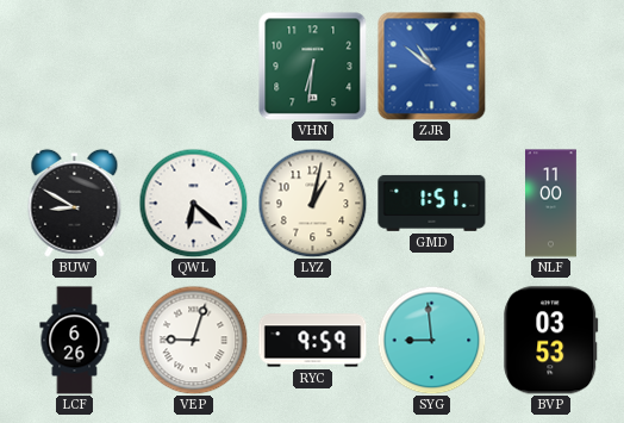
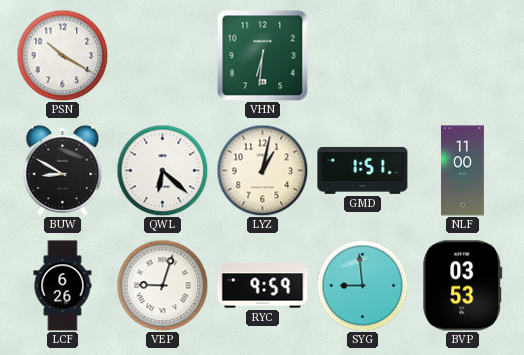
PSN: none -> 10:20 (62, 55)
ZJR: 10:51 -> none (431, 66)
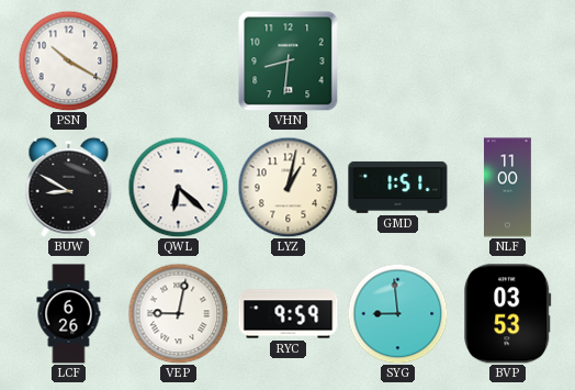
VHN: 6:31 -> 8:31 (287, 60)
VEP: 9:03 -> 9:02 (178, 313)
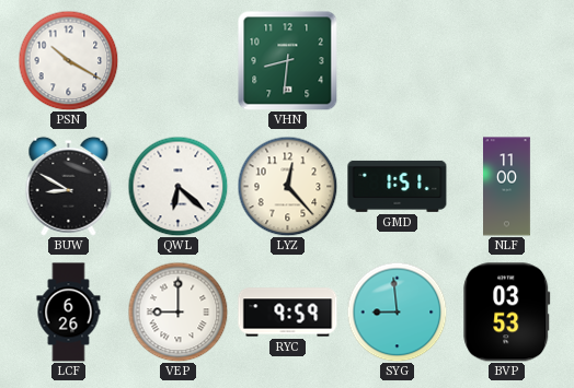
LYZ: 1:02 -> 12:23 (287, 186)
VEP: 9:02 -> 9:00 (177, 311)
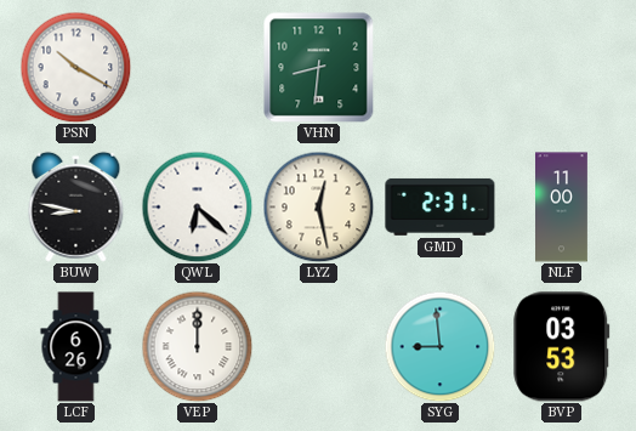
BUW: 8:50 -> 8:47 (76, 206)
LYZ: 12:23 -> 12:28 (318, 206)
GMD: 1:51 -> 2:31 (441, 206)
VEP: 9:00 -> 12:00 (197, 346)
RYC: 9:59 -> none (288, 313)
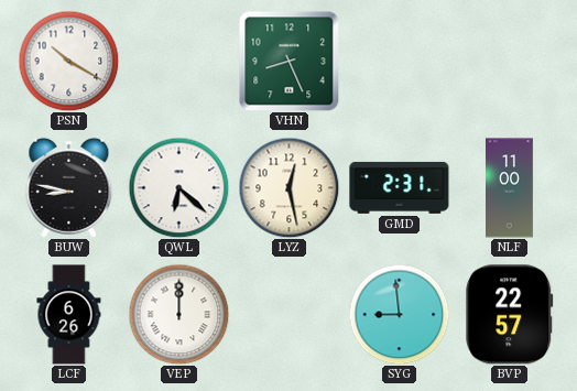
VHN: 8:31 -> 8:26 (288, 61)
BVP: 03:53 -> 22:57 (510, 315)
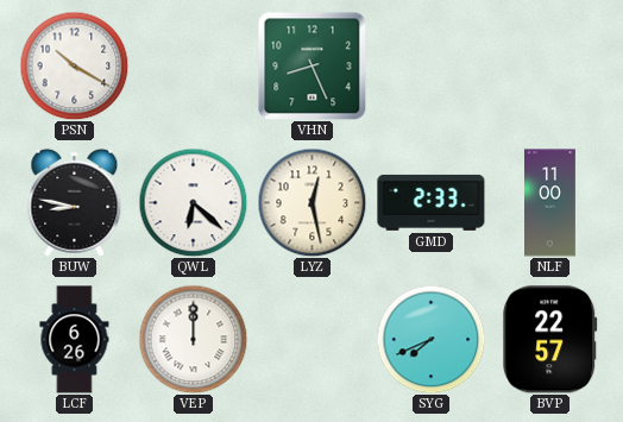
GMD: 2:31 -> 2:33 (432, 202)
SYG: 8:59 -> 7:41 (430, 339)
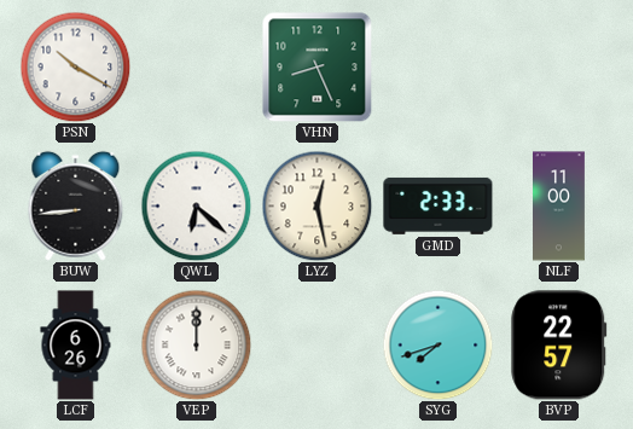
BUW: 8:47 -> 8:44 (76, 205)
SYG: 7:41 -> 7:42 (437, 344)
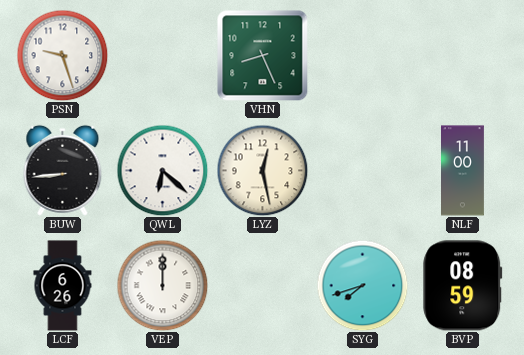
PSN: 10:20 -> 9:27 (62, 55)
GMD: 2:33 -> none (439, 205)
BVP: 22:57 -> 08:59 (463, 286)
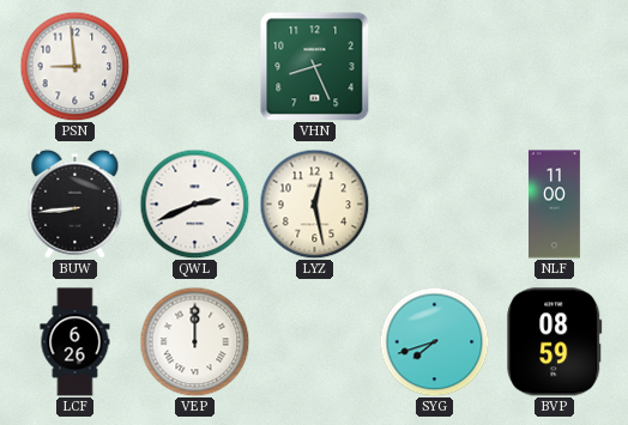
PSN: 9:27 -> 8:59 (74, 66)
QWL: 6:22 -> 2:41 (194, 204)
